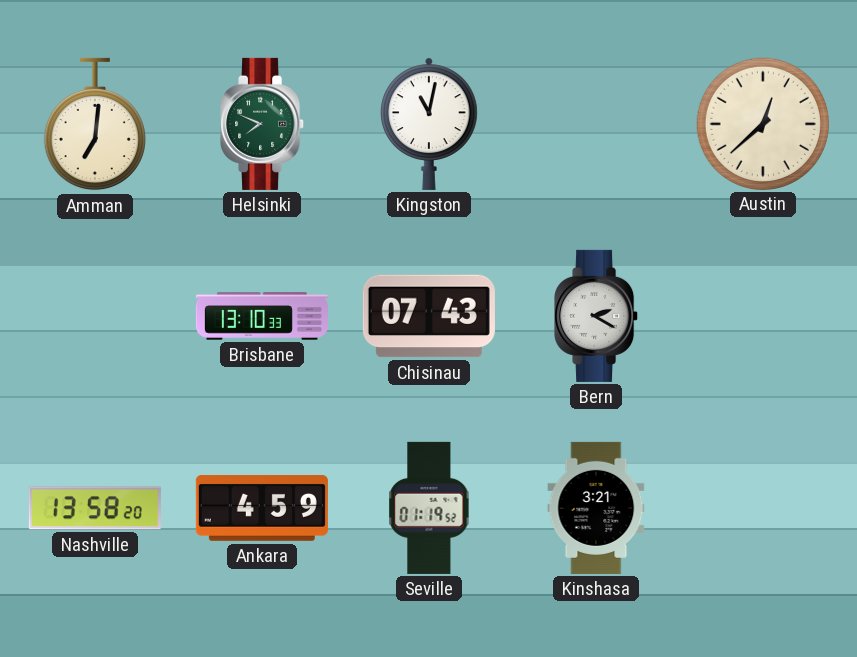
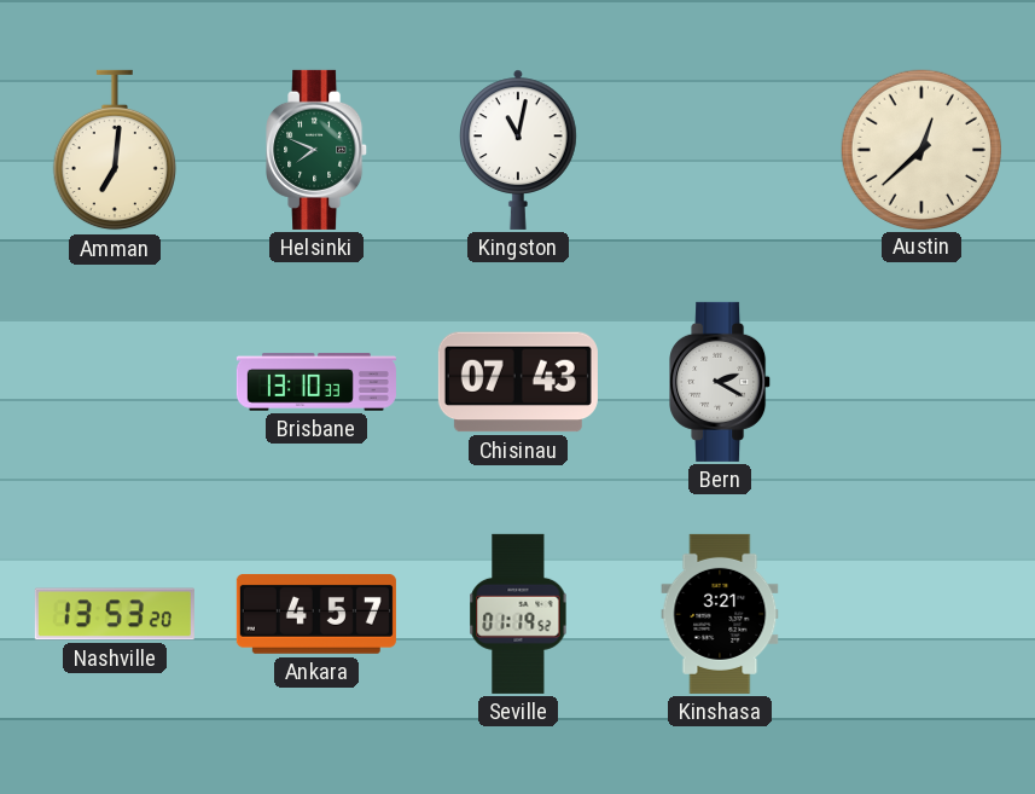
Nashville: 13:58 -> 13:53 (115, 614)
Ankara: 4:59 -> 4:57 (316, 615)
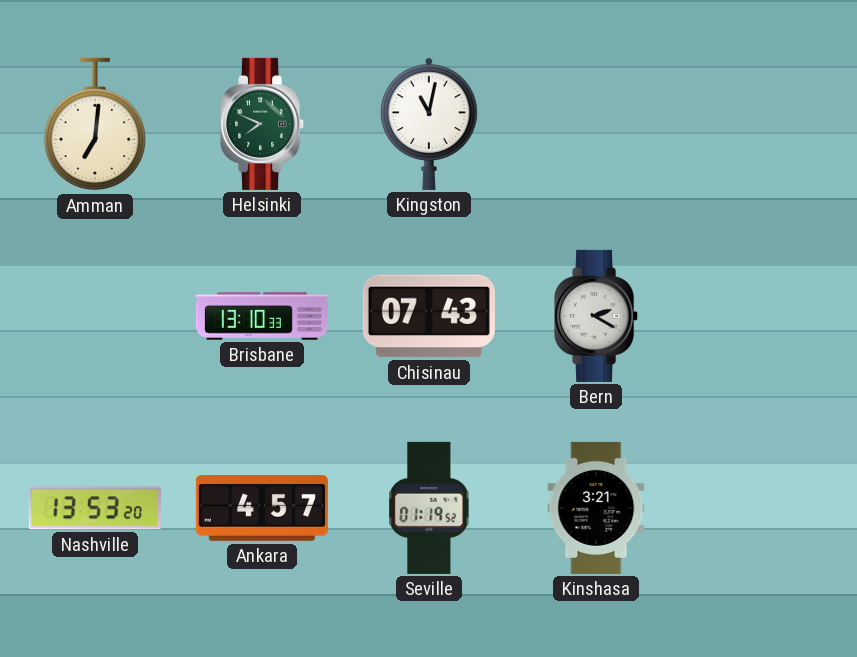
Austin: 12:38 -> none (920, 149)
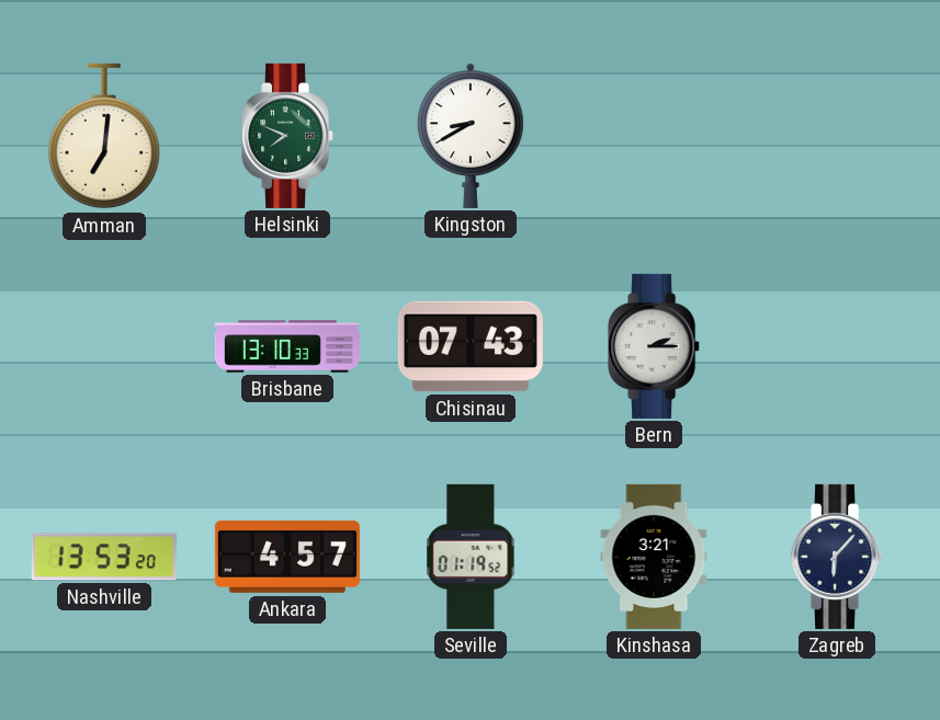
Kingston: 11:02 -> 8:40 (472, 136)
Bern: 2:20 -> 2:15 (655, 346)
Zagreb: none -> 6:07 (838, 557)
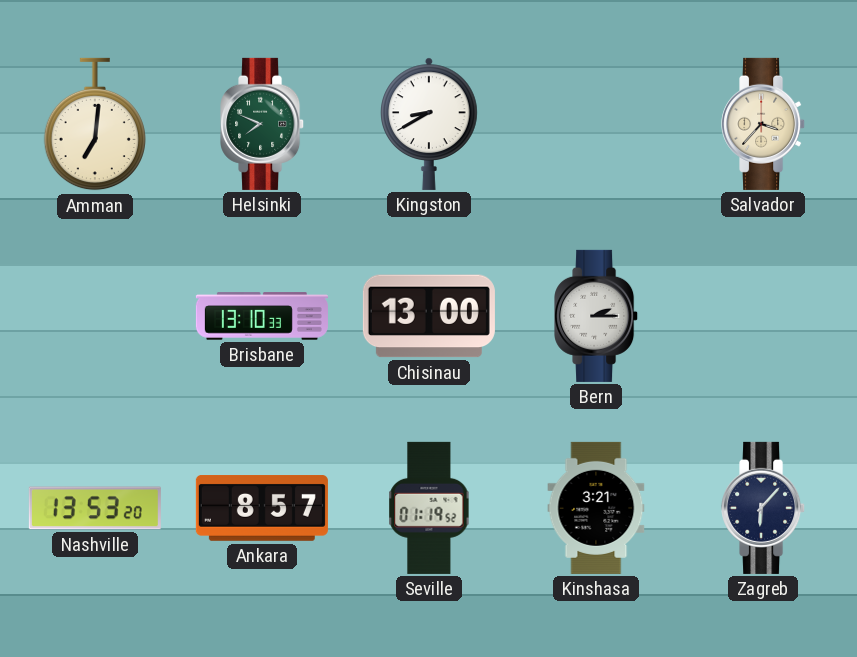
Salvador: none -> 3:37 (764, 124)
Chisinau: 07:43 -> 13:00 (429, 316)
Ankara: 4:57 -> 8:57 (262, 509)
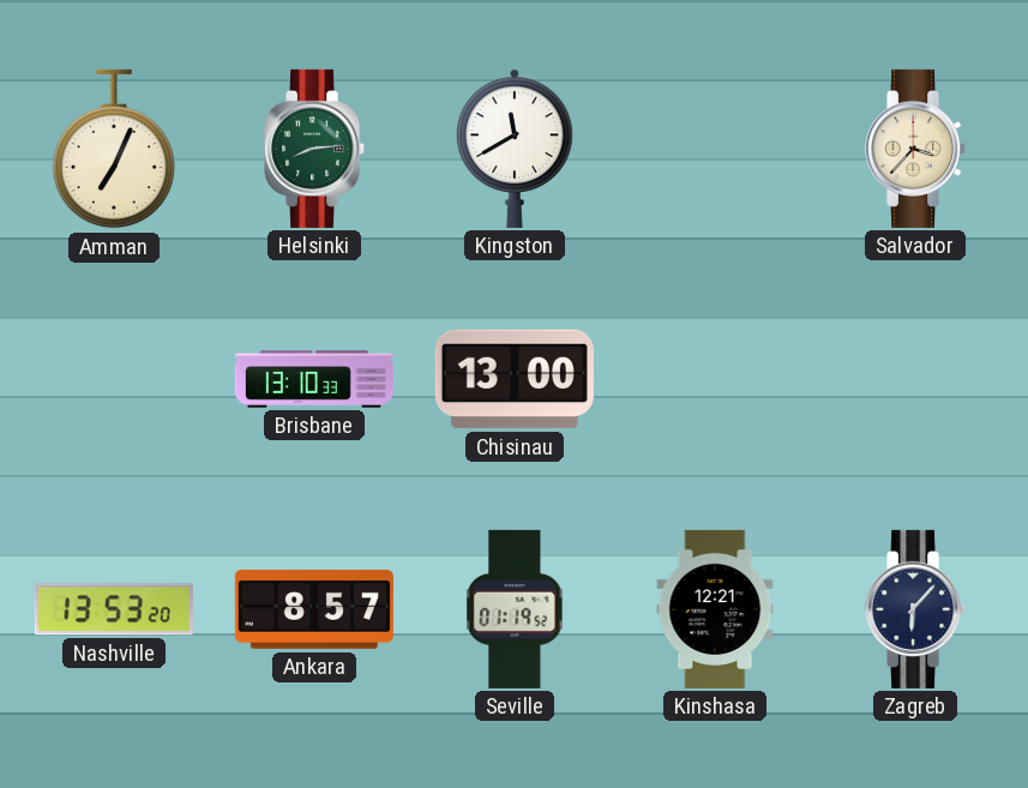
Amman: 7:01 -> 7:04 (114, 149)
Helsinki: 7:49 -> 8:14 (315, 149)
Kingston: 8:40 -> 11:40 (516, 149)
Bern: 2:15 -> none (597, 316)
Kinshasa: 3:21 -> 12:21 (715, 609)
